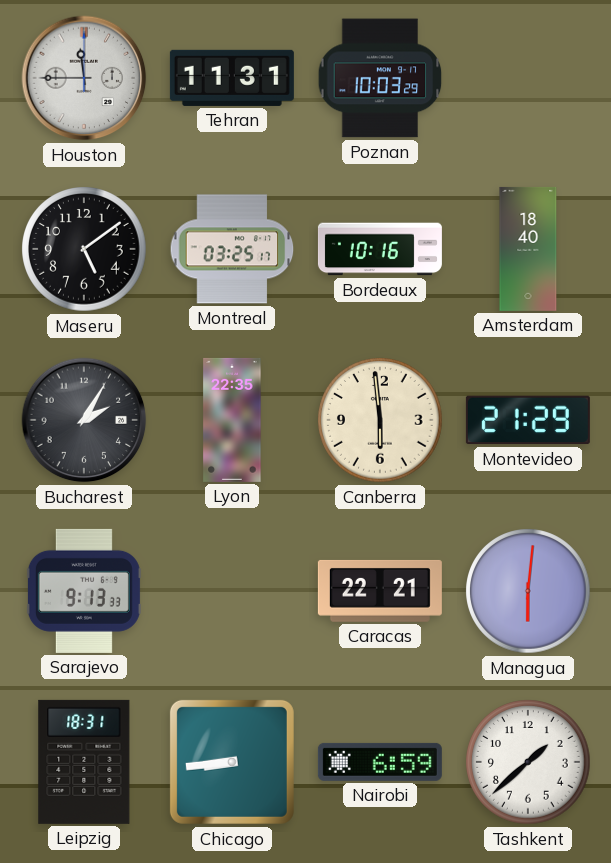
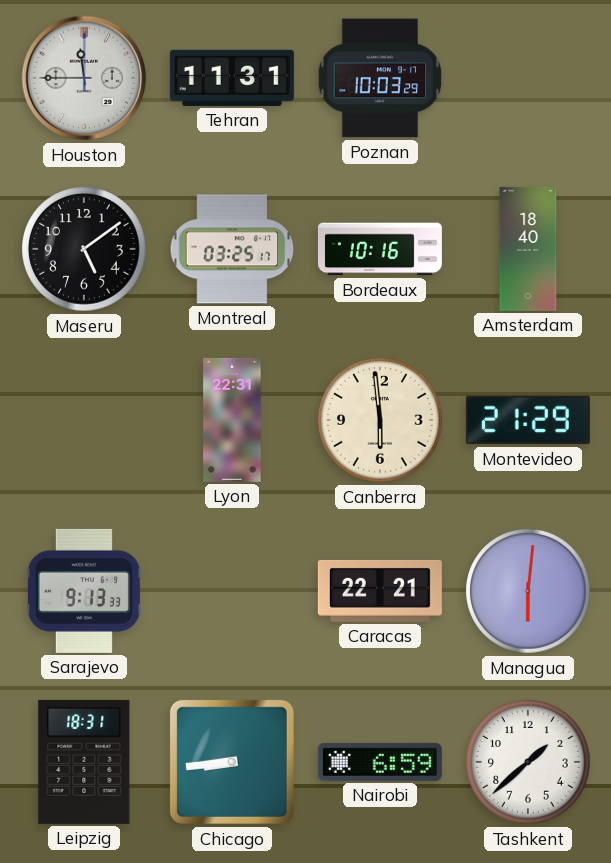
Bucharest: 2:05 -> none (84, 420)
Lyon: 22:35 -> 22:31 (232, 420)
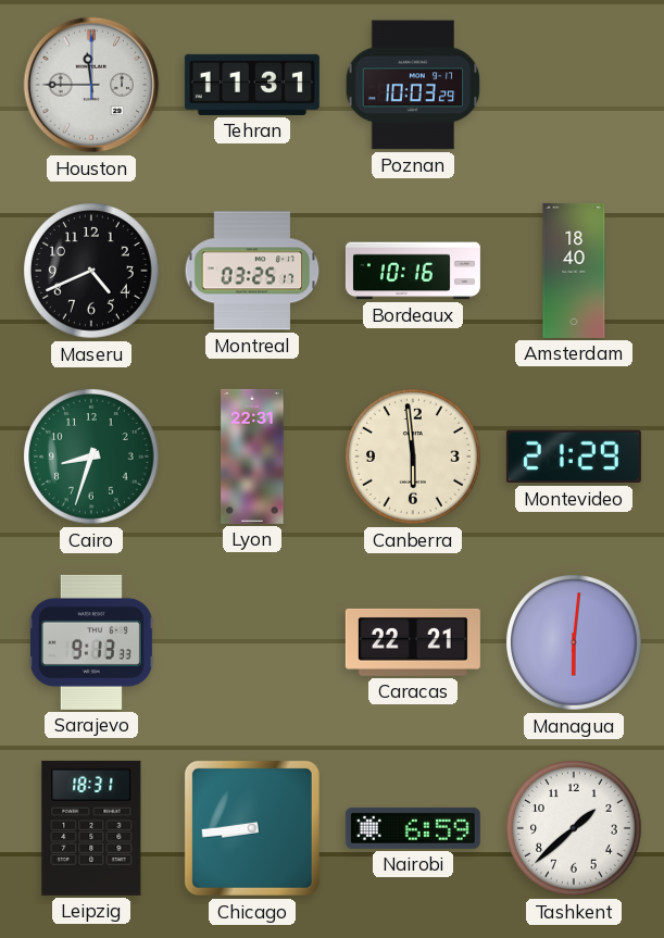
Maseru: 5:09 -> 4:41 (91, 271)
Cairo: none -> 8:33 (91, 457)
